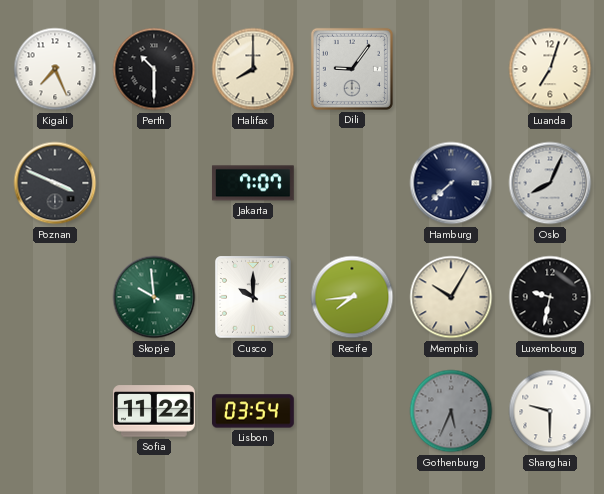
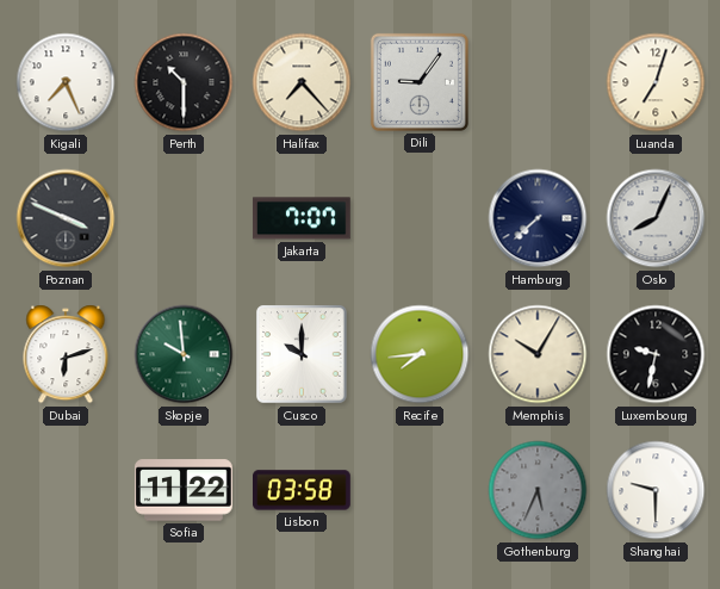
Halifax: 8:00 -> 7:23 (302, 82)
Dubai: none -> 6:12 (66, 354)
Lisbon: 03:54 -> 03:58 (303, 490)
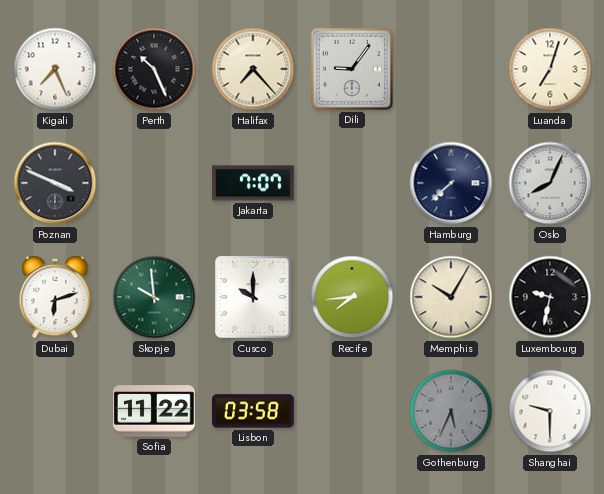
Perth: 10:30 -> 10:26 (154, 69)
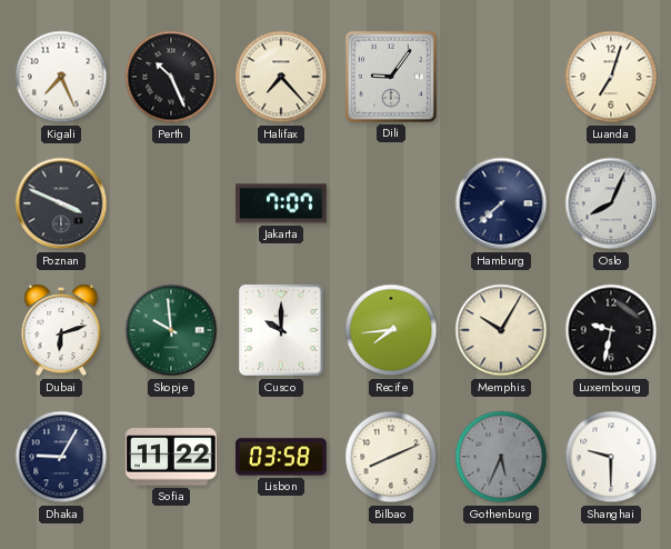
Dhaka: none -> 9:05 (61, 457)
Bilbao: none -> 8:11 (391, 457)
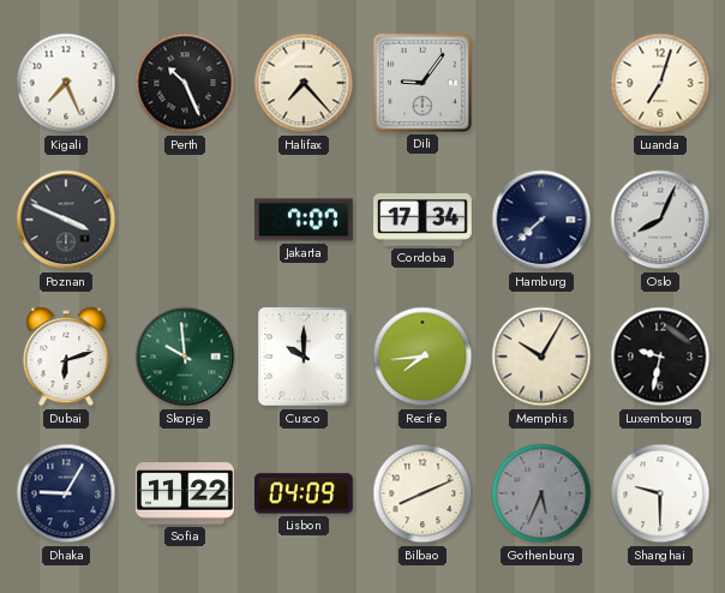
Cordoba: none -> 17:34 (424, 220)
Lisbon: 03:58 -> 04:09 (305, 493)
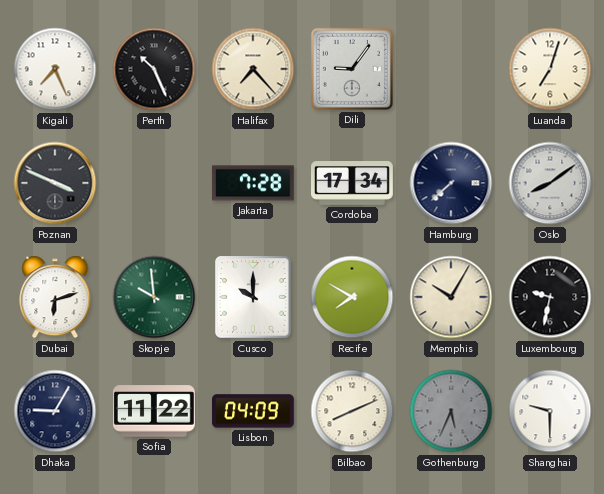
Jakarta: 7:07 -> 7:28 (253, 183)
Oslo: 8:04 -> 8:09 (550, 183)
Recife: 7:44 -> 7:50 (352, 297)
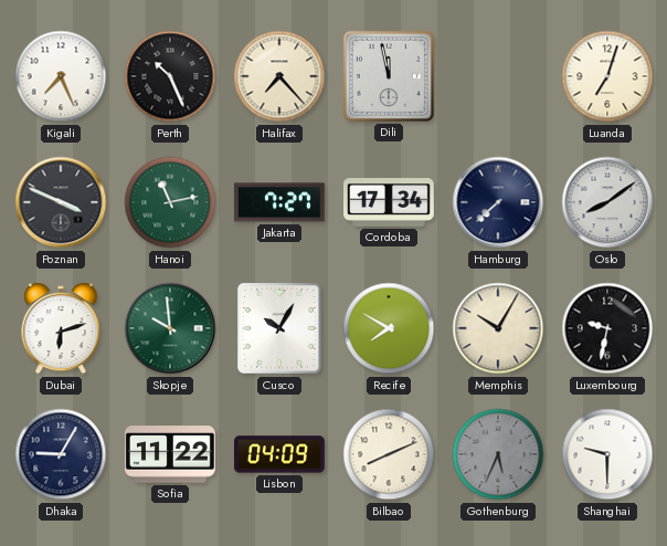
Dili: 9:06 -> 11:58 (389, 76)
Hanoi: none -> 11:13 (170, 202)
Jakarta: 7:28 -> 7:27 (279, 202)
Cusco: 10:00 -> 10:05 (280, 328)
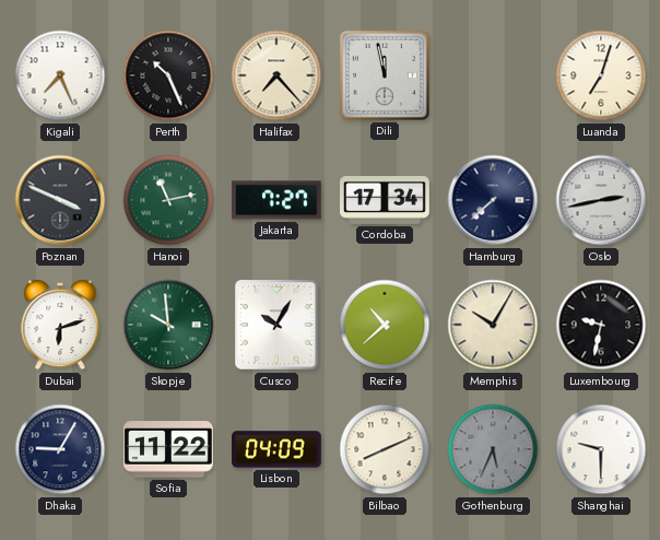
Oslo: 8:09 -> 2:43 (601, 200)
Recife: 7:50 -> 10:38 (385, 325)
